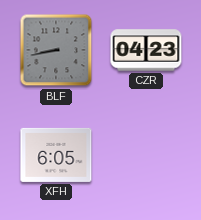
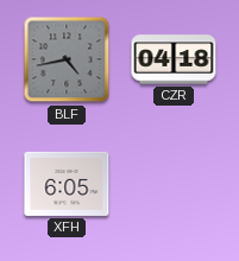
BLF: 8:43 -> 4:43 (67, 59)
CZR: 04:23 -> 04:18 (174, 59)
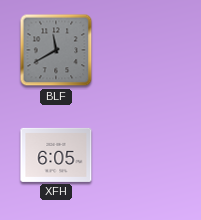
BLF: 4:43 -> 11:40 (56, 50)
CZR: 04:18 -> none (174, 59)
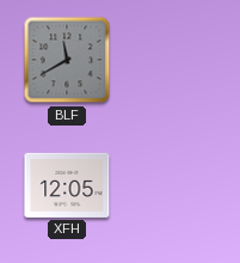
XFH: 6:05 -> 12:05 (67, 185)
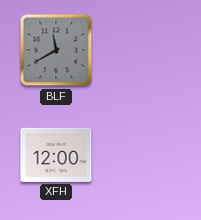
XFH: 12:05 -> 12:00 (56, 155)
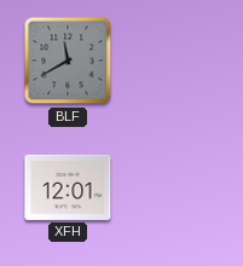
XFH: 12:00 -> 12:01 (68, 187)
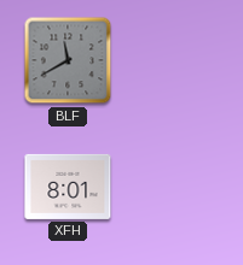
XFH: 12:01 -> 8:01 (68, 187)
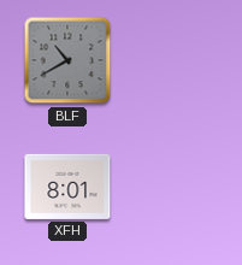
BLF: 11:40 -> 10:40 (67, 60)
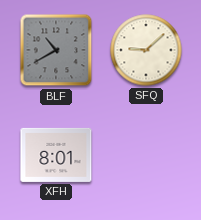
SFQ: none -> 9:08 (146, 50)
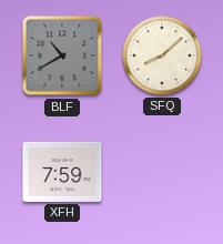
SFQ: 9:08 -> 8:08 (162, 55)
XFH: 8:01 -> 7:59 (62, 172)
